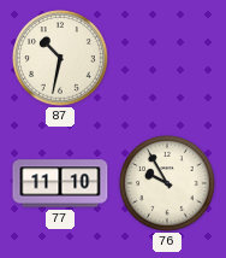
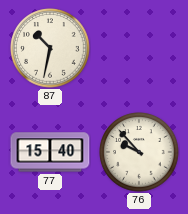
77: 11:10 -> 15:40 (50, 152)
76: 9:55 -> 9:53 (139, 152)
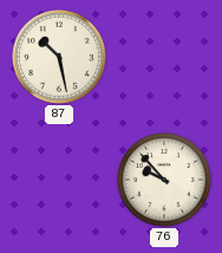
87: 10:32 -> 10:28 (59, 57)
77: 15:40 -> none (50, 152)
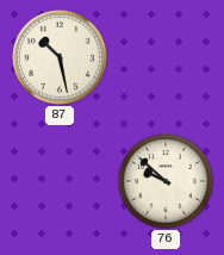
76: 9:53 -> 9:52 (166, 181)
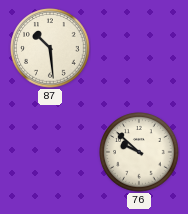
87: 10:28 -> 10:29 (50, 48)
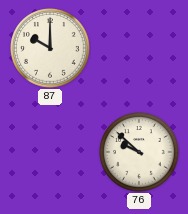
87: 10:29 -> 10:00 (50, 48)
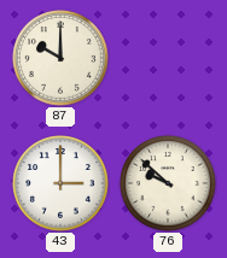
43: none -> 3:00 (60, 183)
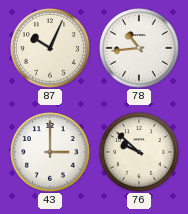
87: 10:00 -> 10:04 (50, 48)
78: none -> 10:44 (139, 48)
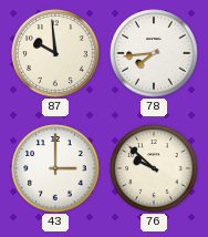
87: 10:04 -> 9:59 (55, 53)
78: 10:44 -> 7:44 (154, 53)
